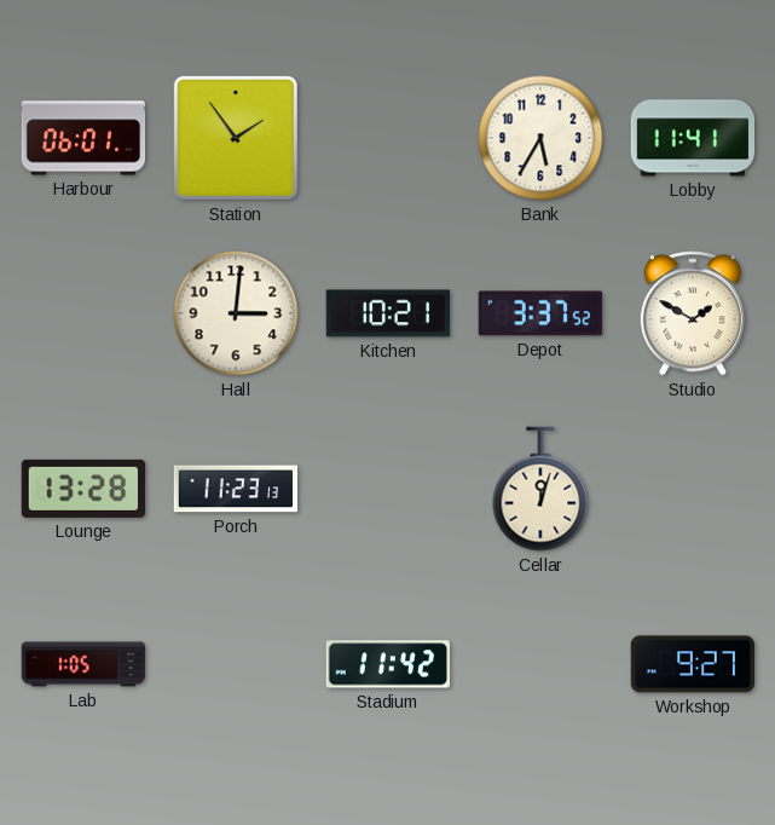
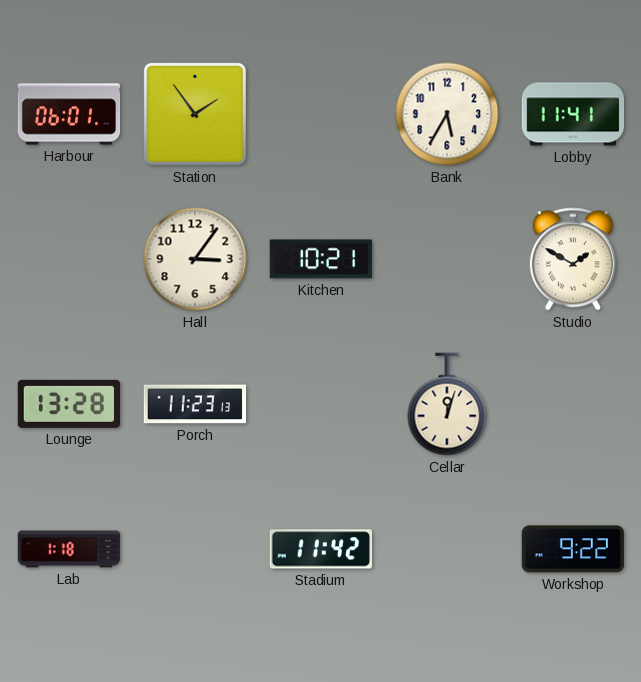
Hall: 3:01 -> 3:06 (195, 259)
Depot: 3:37 -> none (540, 313)
Lab: 1:05 -> 1:18 (69, 549)
Workshop: 9:27 -> 9:22 (573, 549)
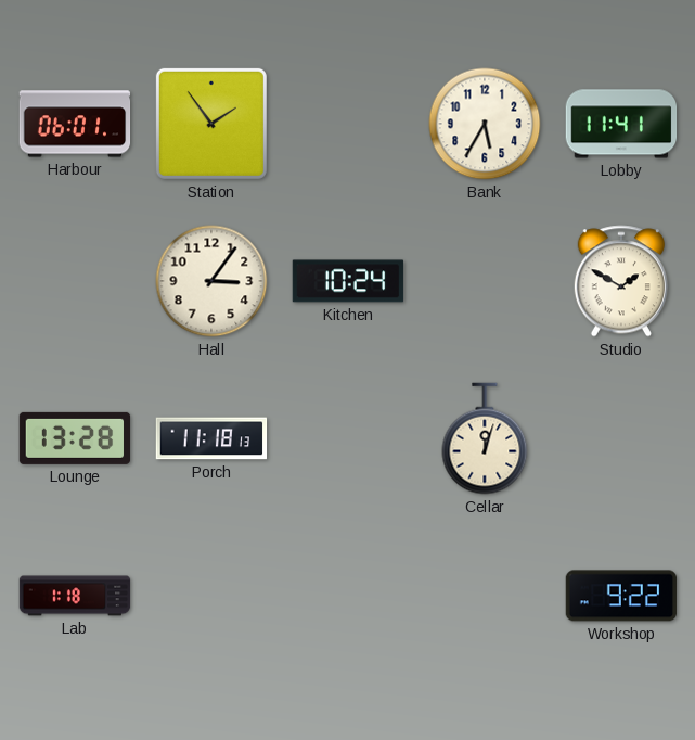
Kitchen: 10:21 -> 10:24 (348, 281)
Porch: 11:23 -> 11:18 (211, 438)
Stadium: 11:42 -> none (321, 549)
